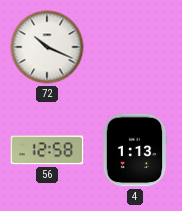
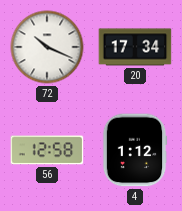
20: none -> 17:34 (135, 47)
4: 1:13 -> 1:12 (135, 150)
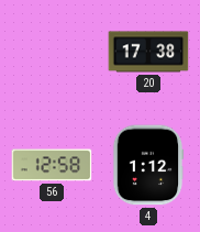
72: 10:19 -> none (47, 47)
20: 17:34 -> 17:38 (148, 52)
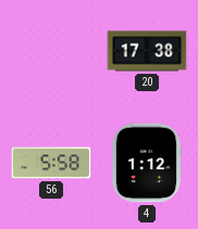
56: 12:58 -> 5:58 (51, 163)
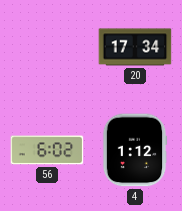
20: 17:38 -> 17:34 (135, 47)
56: 5:58 -> 6:02 (47, 150)
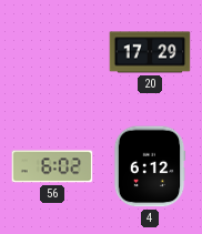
20: 17:34 -> 17:29 (150, 52)
4: 1:12 -> 6:12 (150, 166)
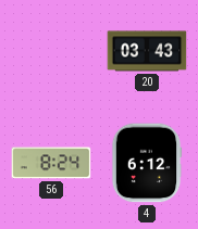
20: 17:29 -> 03:43 (147, 51)
56: 6:02 -> 8:24 (51, 163)
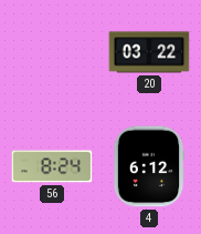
20: 03:43 -> 03:22 (149, 52)
